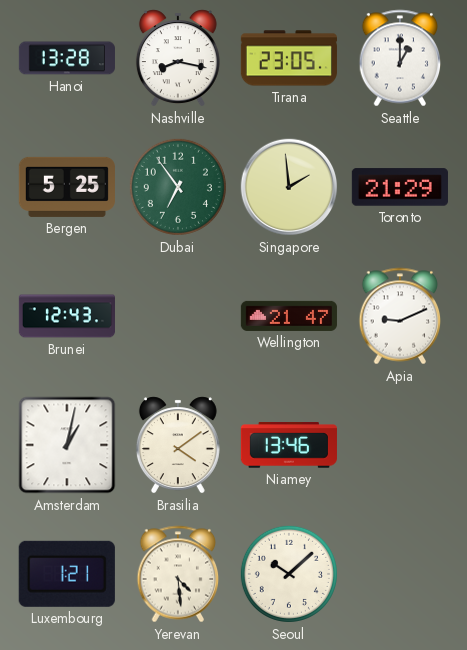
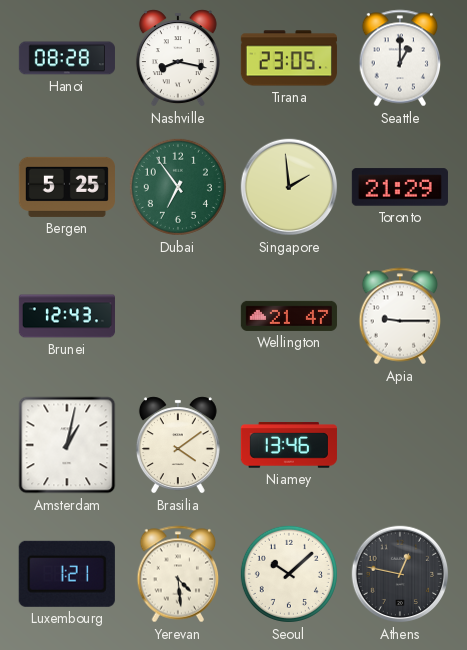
Hanoi: 13:28 -> 08:28 (67, 58)
Apia: 9:11 -> 9:15 (400, 316)
Athens: none -> 12:47 (400, 574)
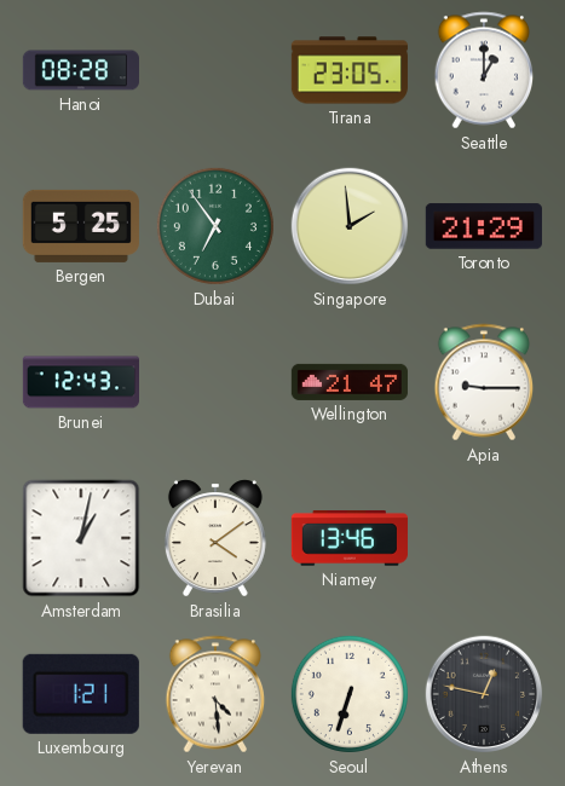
Nashville: 8:17 -> none (178, 58)
Seoul: 10:08 -> 6:33 (350, 694)
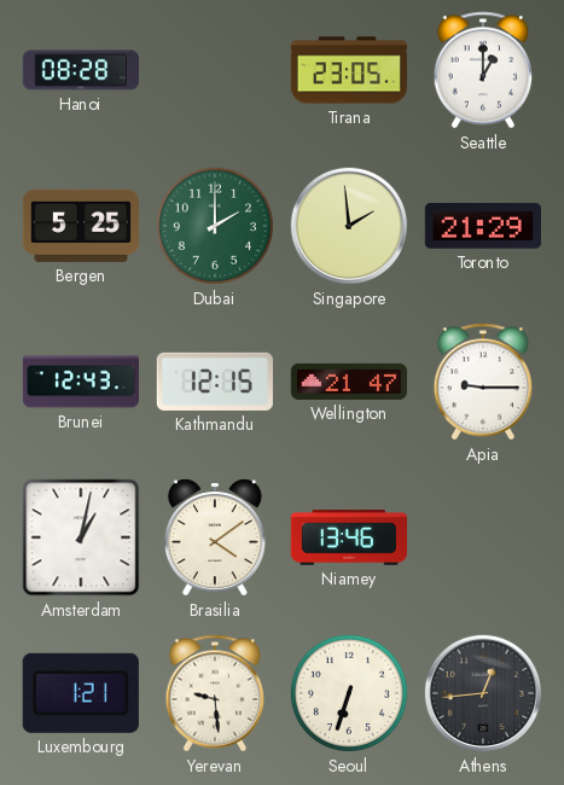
Dubai: 6:54 -> 2:00 (215, 226)
Kathmandu: none -> 12:15 (215, 382)
Yerevan: 4:29 -> 9:29 (215, 693)
Athens: 12:47 -> 12:44 (483, 693)
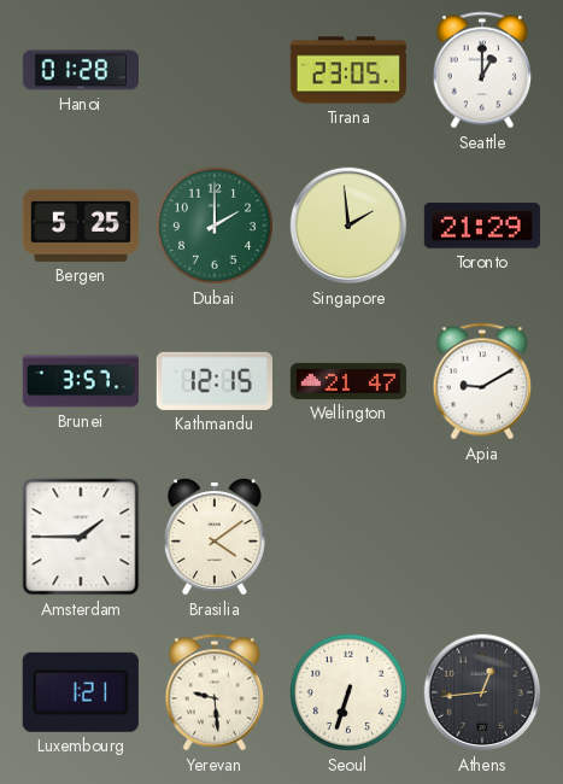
Hanoi: 08:28 -> 01:28 (81, 70)
Brunei: 12:43 -> 3:57 (80, 381)
Apia: 9:15 -> 9:10 (482, 381)
Amsterdam: 1:02 -> 1:45 (81, 537)
Niamey: 13:46 -> none (349, 537)
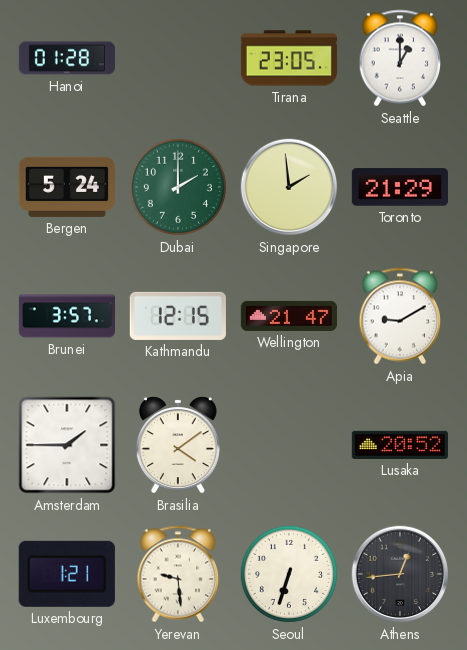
Bergen: 5:25 -> 5:24 (67, 187)
Lusaka: none -> 20:52 (400, 445)
